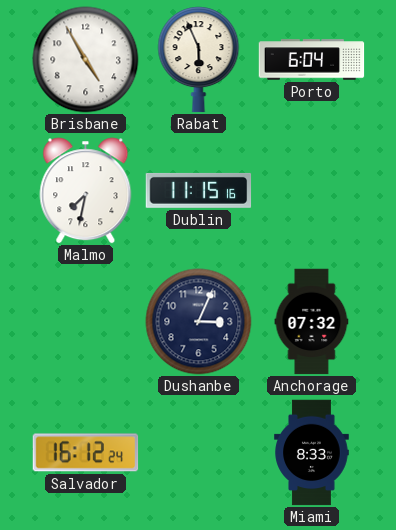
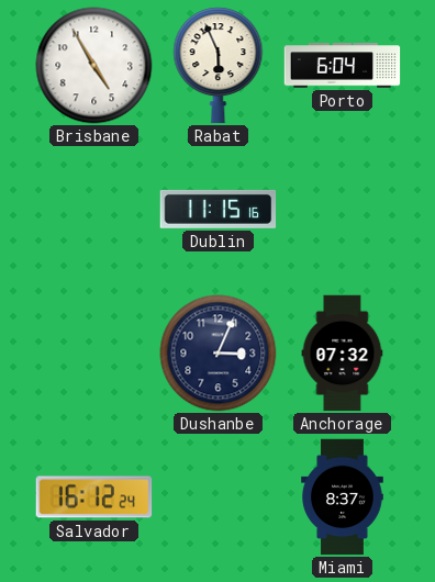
Malmo: 7:32 -> none (86, 191)
Miami: 8:33 -> 8:37 (343, 497)
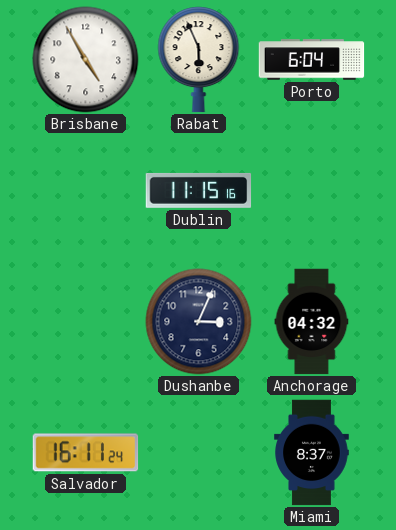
Anchorage: 07:32 -> 04:32 (312, 322)
Salvador: 16:12 -> 16:11 (86, 453)
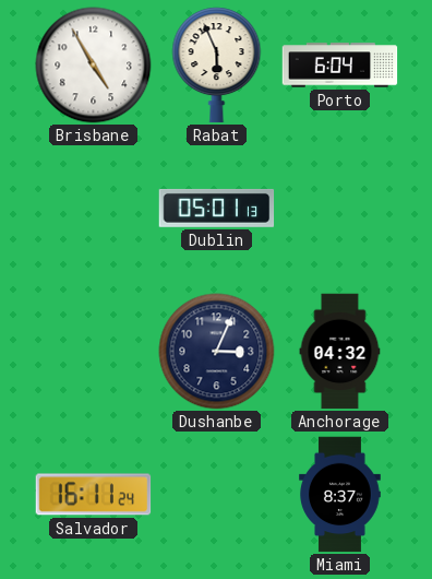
Dublin: 11:15 -> 05:01 (217, 208)
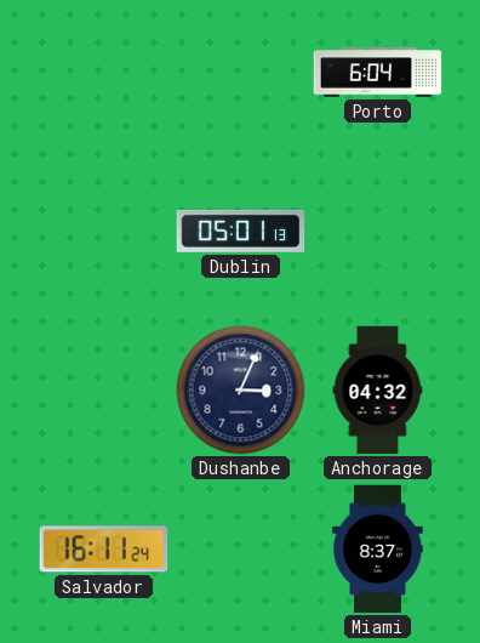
Brisbane: 4:55 -> none (94, 66)
Rabat: 5:56 -> none (217, 66)
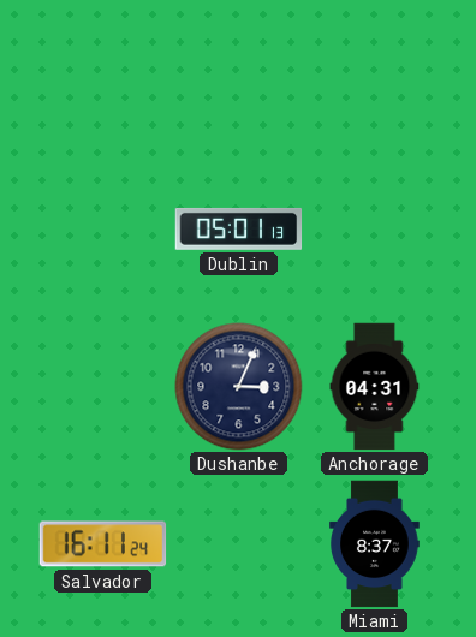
Porto: 6:04 -> none (378, 73)
Anchorage: 04:32 -> 04:31 (375, 387)
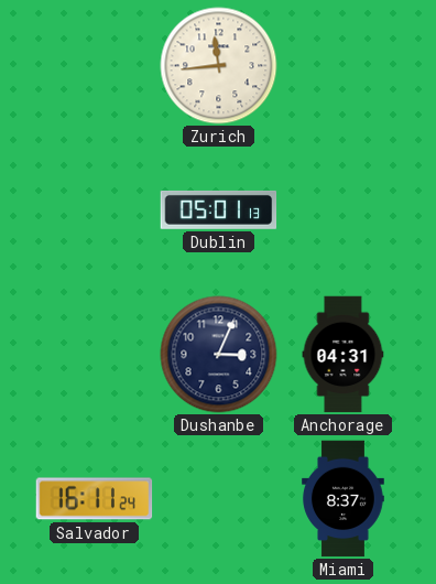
Zurich: none -> 11:44 (219, 66)
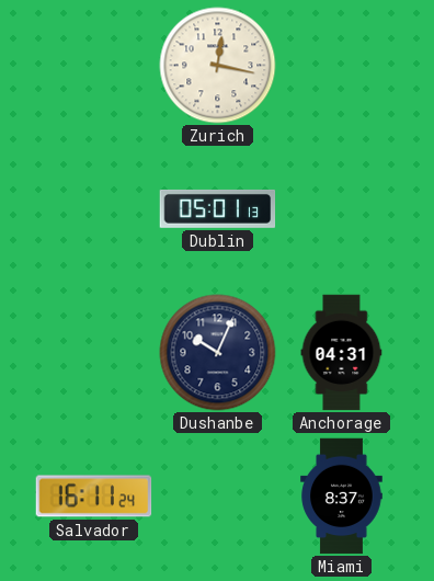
Zurich: 11:44 -> 12:17 (218, 66)
Dushanbe: 3:04 -> 10:04 (218, 353)
